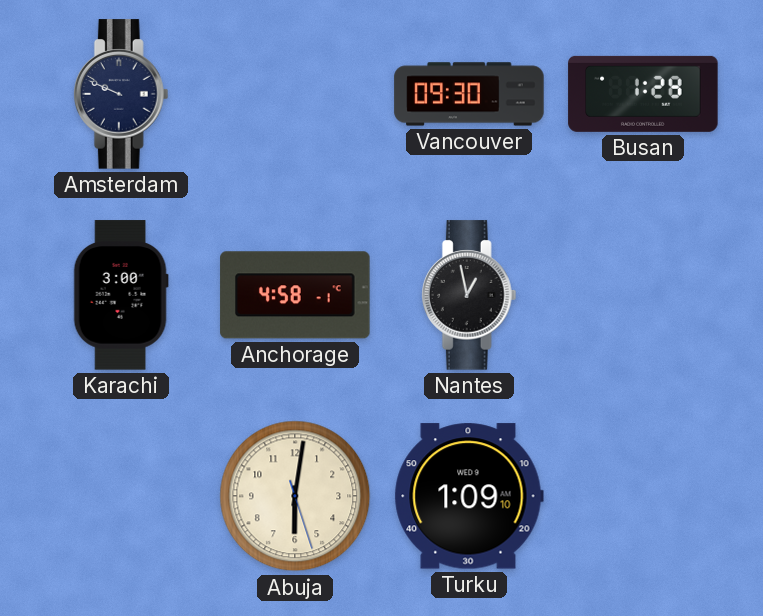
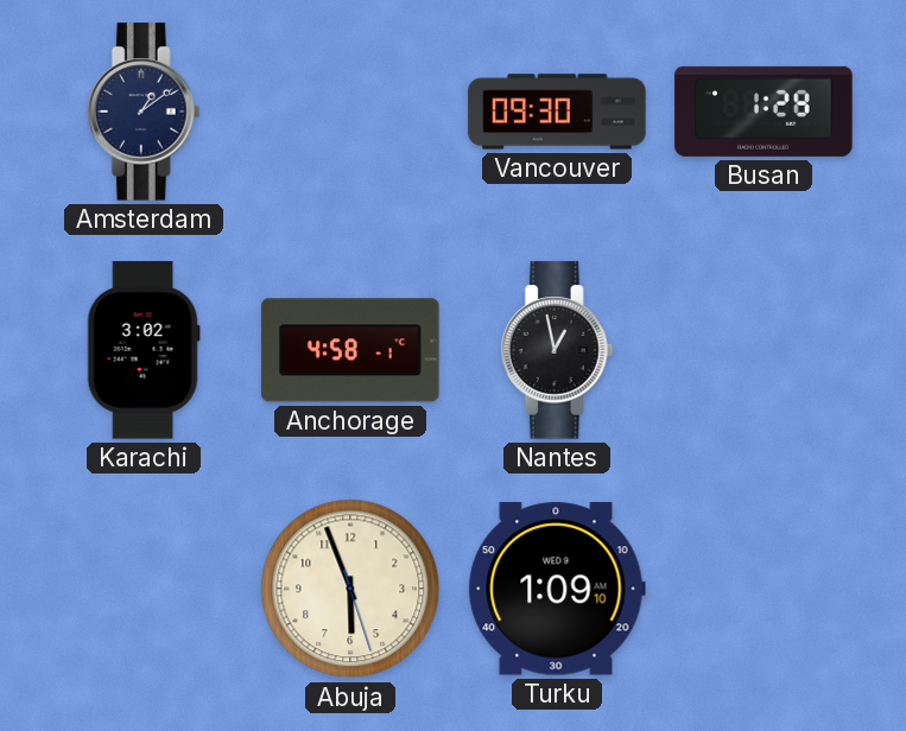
Amsterdam: 9:49 -> 1:09 (144, 112)
Karachi: 3:00 -> 3:02 (144, 350)
Abuja: 6:01 -> 5:56 (350, 589)
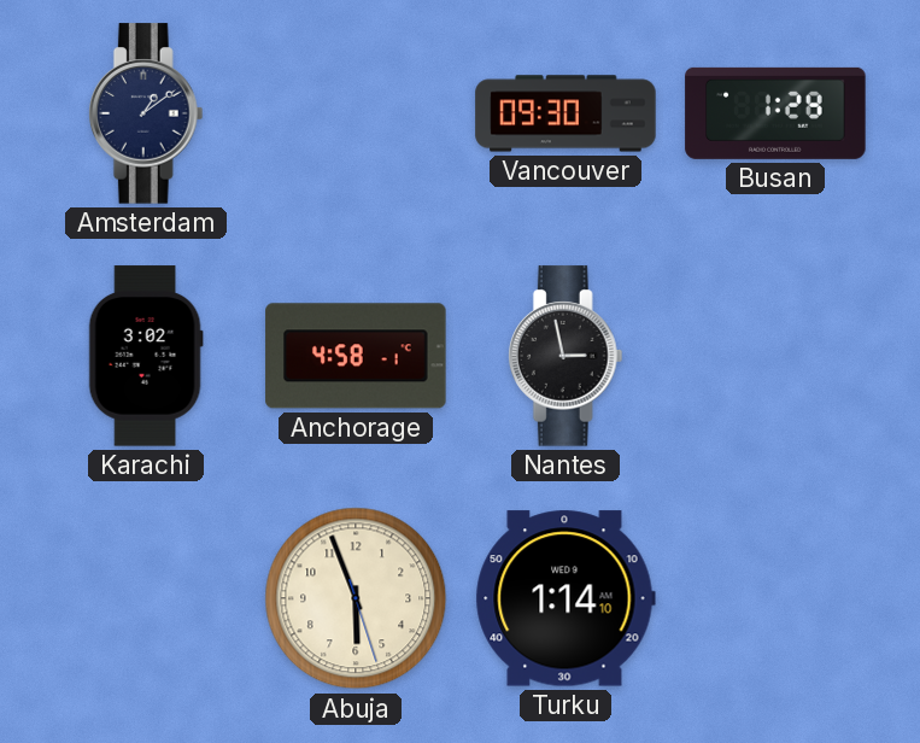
Nantes: 12:58 -> 2:58 (566, 356)
Turku: 1:09 -> 1:14 (566, 598)
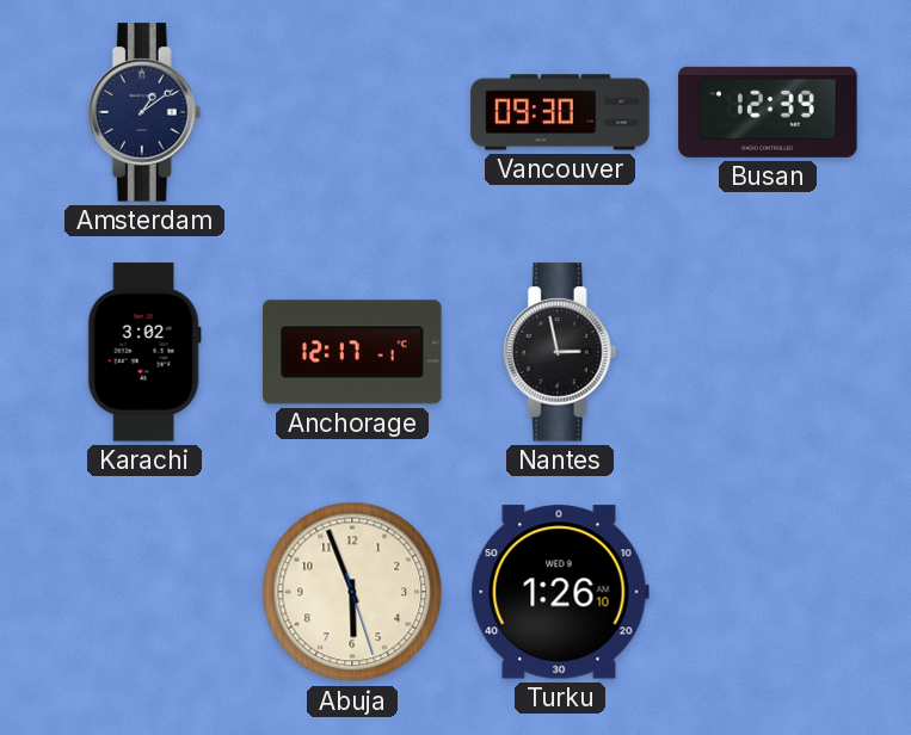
Busan: 1:28 -> 12:39 (768, 112)
Anchorage: 4:58 -> 12:17 (352, 352)
Turku: 1:14 -> 1:26 (560, 592)
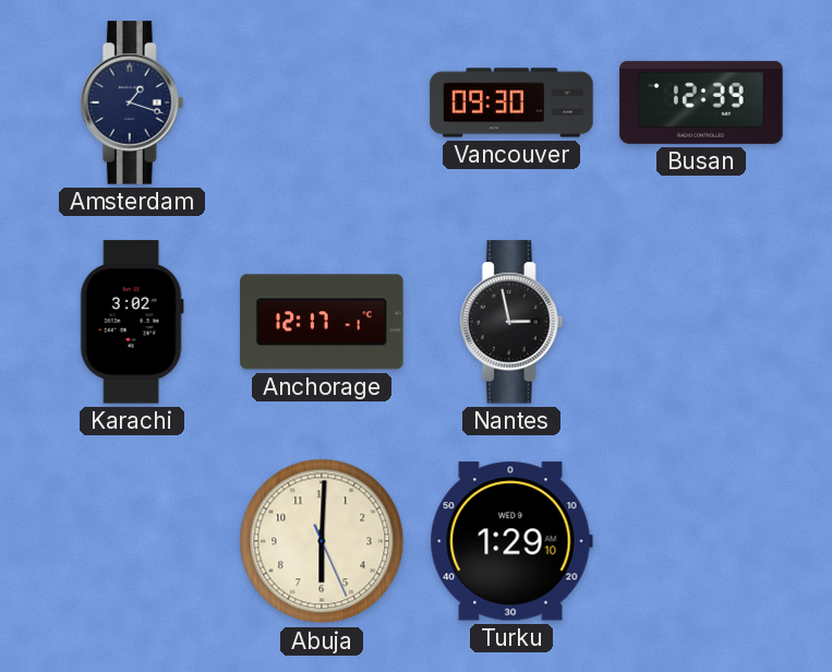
Amsterdam: 1:09 -> 1:18 (132, 103)
Abuja: 5:56 -> 6:00 (322, 541)
Turku: 1:26 -> 1:29 (511, 541)
